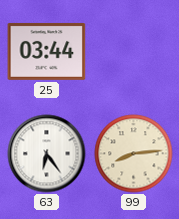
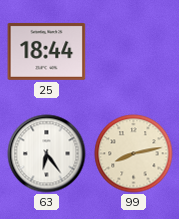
25: 03:44 -> 18:44 (47, 51)
99: 8:14 -> 8:13 (134, 154)
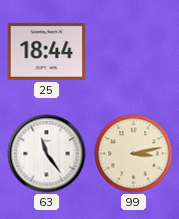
63: 6:24 -> 11:24 (47, 154)
99: 8:13 -> 3:13 (134, 154)
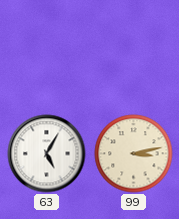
25: 18:44 -> none (47, 51)
63: 11:24 -> 5:05 (47, 154)
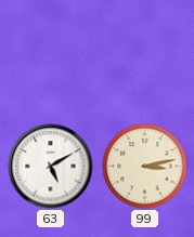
63: 5:05 -> 5:10 (51, 167)
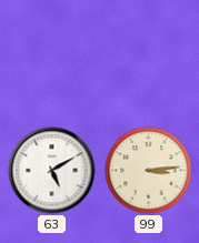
99: 3:13 -> 3:14 (149, 171)
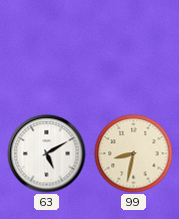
99: 3:14 -> 8:32 (134, 154)
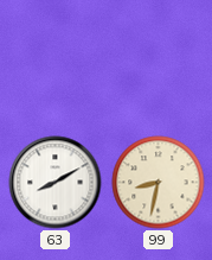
63: 5:10 -> 8:10 (56, 183)
